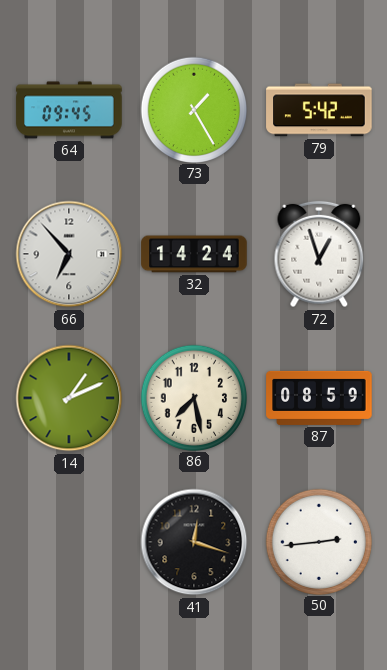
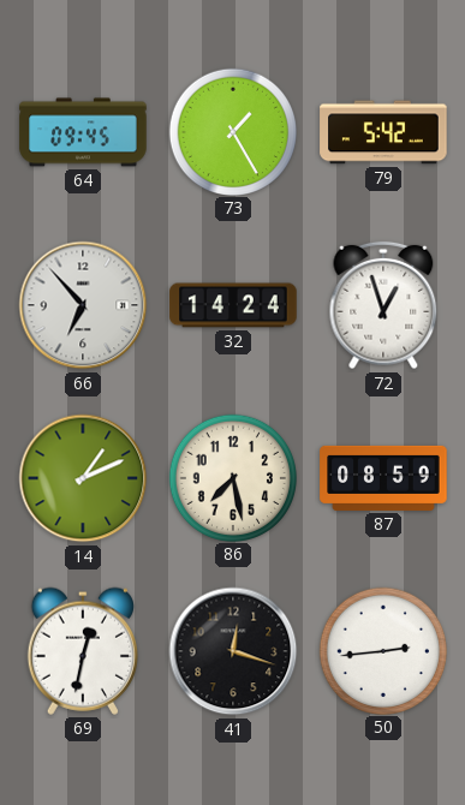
69: none -> 12:32 (83, 651)
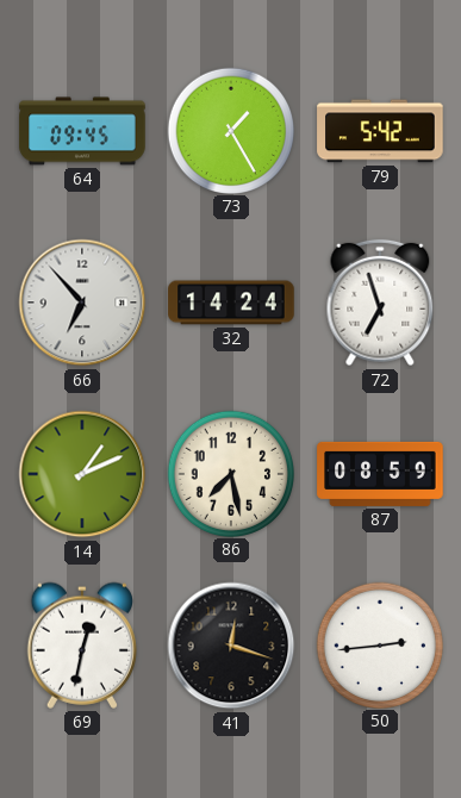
72: 12:57 -> 6:57 (380, 303)
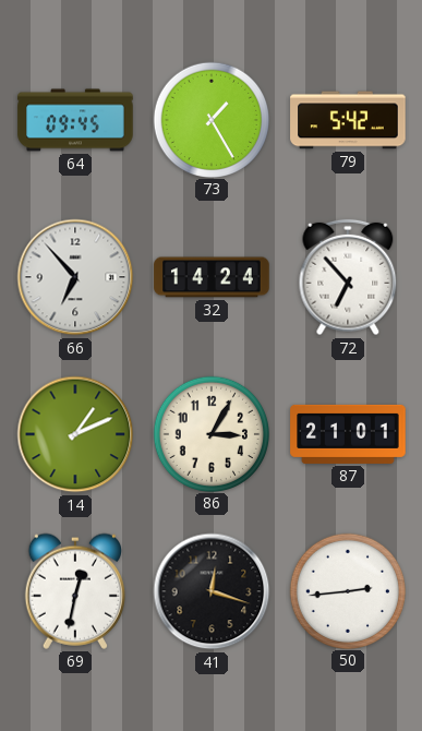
72: 6:57 -> 6:53 (348, 277)
86: 7:28 -> 3:05 (210, 433)
87: 08:59 -> 21:01 (348, 434)
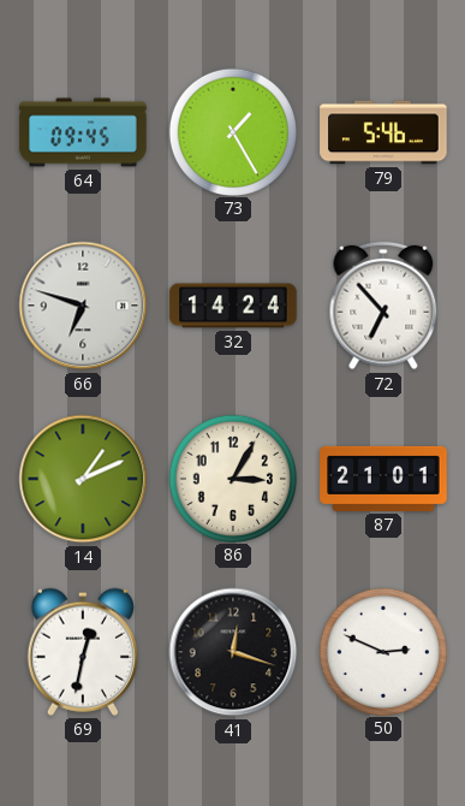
79: 5:42 -> 5:46 (383, 132)
66: 6:53 -> 6:48 (83, 306)
50: 2:44 -> 2:49 (382, 651)
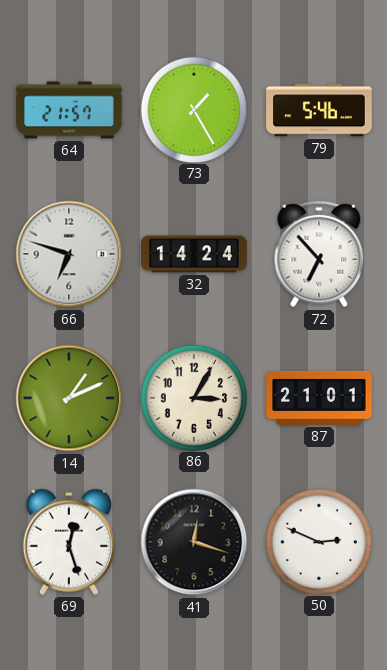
64: 09:45 -> 21:57 (69, 110)
69: 12:32 -> 12:27 (69, 542)
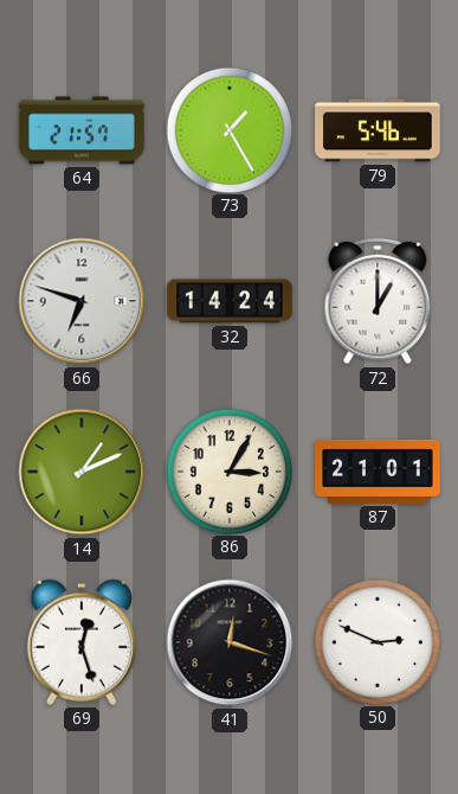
72: 6:53 -> 1:00 (378, 301)
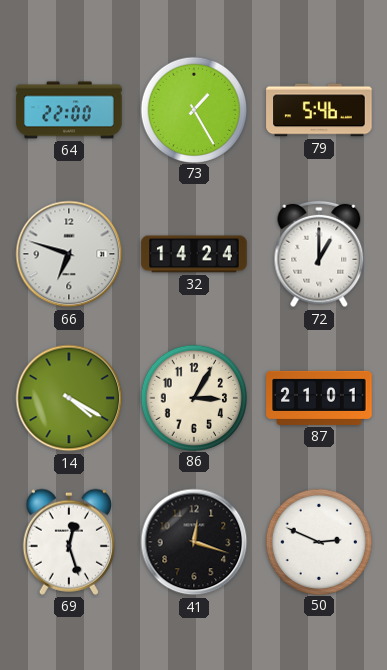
64: 21:57 -> 22:00 (69, 110)
14: 1:11 -> 4:20 (69, 398)
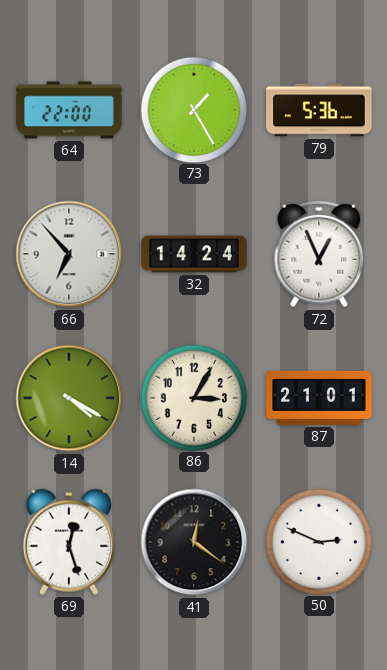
79: 5:46 -> 5:36 (319, 110)
66: 6:48 -> 6:53 (69, 254)
72: 1:00 -> 12:56 (319, 254)
41: 12:18 -> 12:21 (194, 542)
